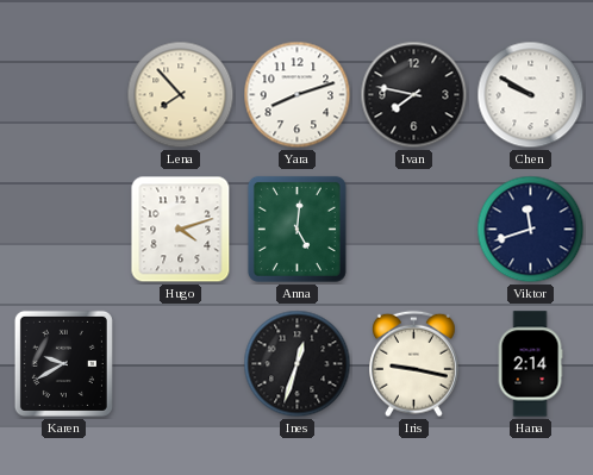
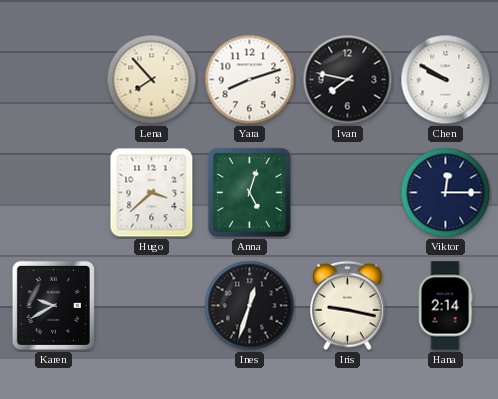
Hugo: 4:12 -> 3:38 (152, 193)
Anna: 5:01 -> 5:03 (249, 192)
Viktor: 11:42 -> 12:15 (446, 193)
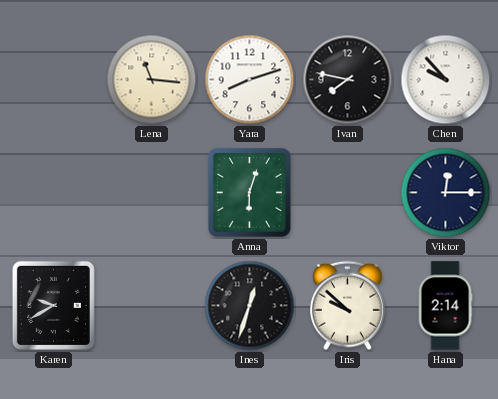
Lena: 7:53 -> 11:16 (152, 80)
Chen: 9:50 -> 9:53 (446, 80)
Hugo: 3:38 -> none (152, 193)
Anna: 5:03 -> 6:03 (249, 192)
Iris: 9:17 -> 9:52 (348, 306)
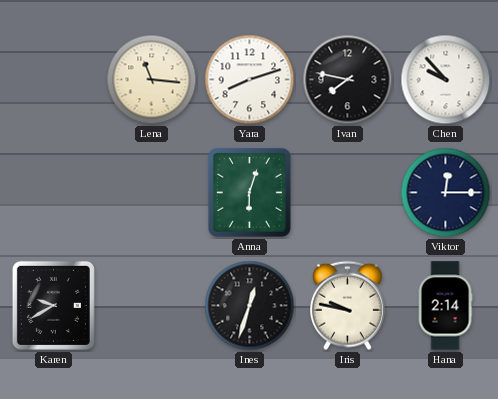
Iris: 9:52 -> 9:47 (348, 306)
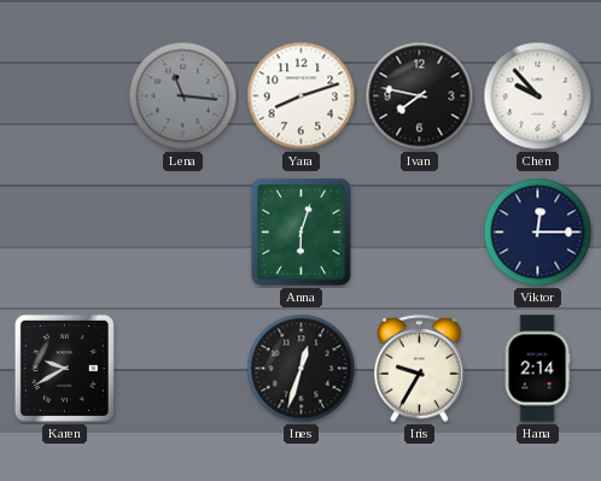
Lena dial: cream -> grey (183, 96)
Iris: 9:47 -> 9:35 (420, 369)
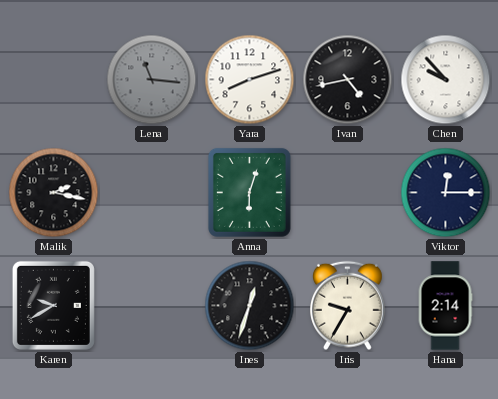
Ivan: 7:47 -> 4:43 (348, 80)
Malik: none -> 2:17 (54, 193)
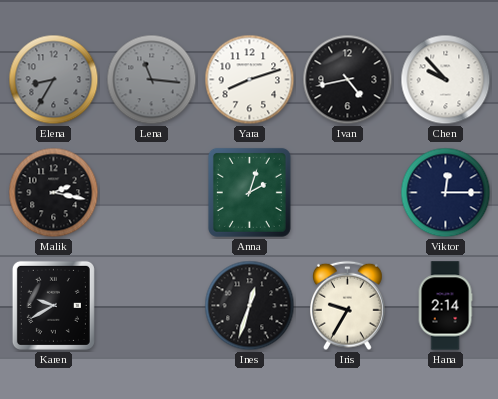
Elena: none -> 8:35 (54, 80)
Anna: 6:03 -> 2:03 (249, 192)
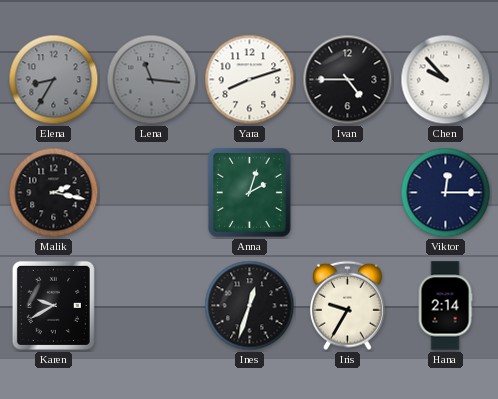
Ivan: 4:43 -> 4:45 (348, 80)
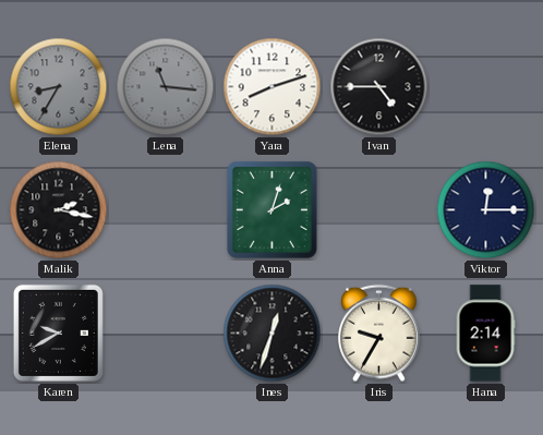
Chen: 9:53 -> none (446, 80)
